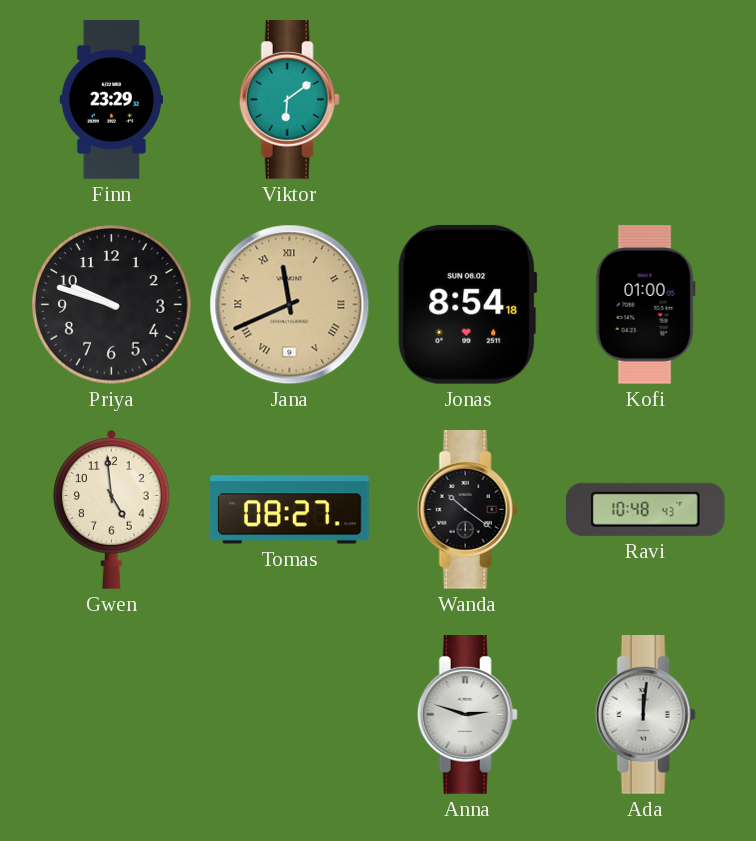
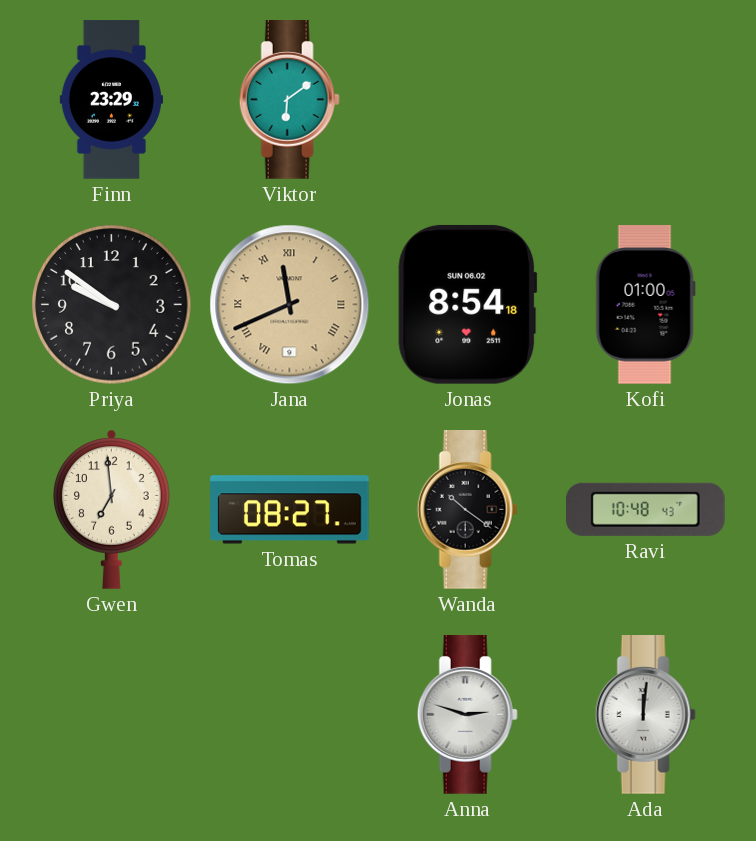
Priya: 9:48 -> 9:51 (112, 305)
Gwen: 4:59 -> 6:59 (112, 509)
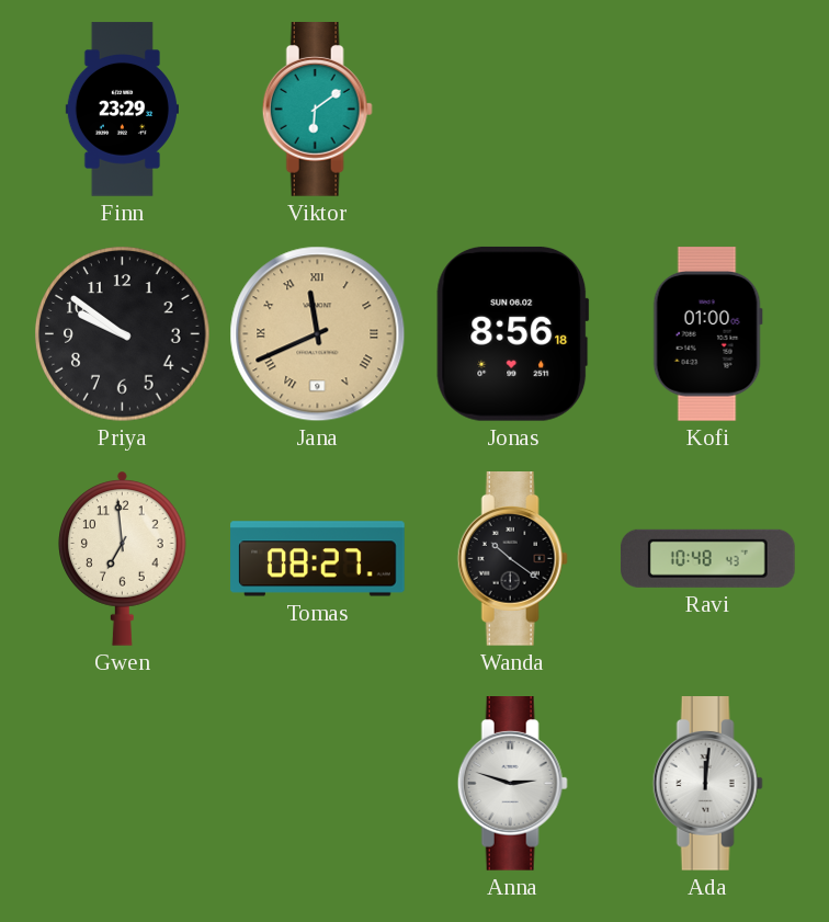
Jonas: 8:54 -> 8:56 (513, 333)
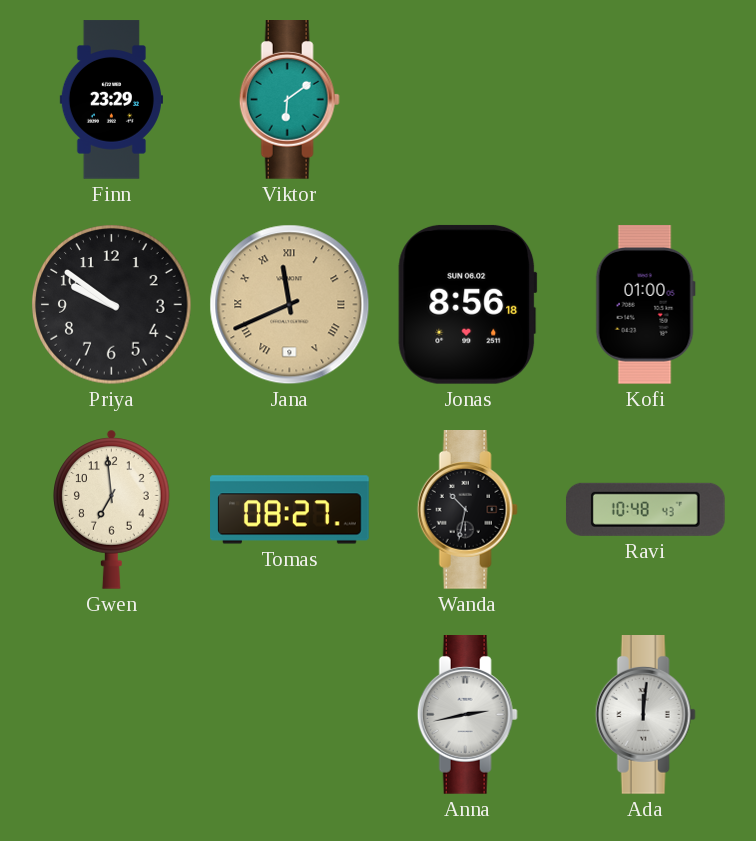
Wanda: 10:21 -> 10:32 (467, 510)
Anna: 2:48 -> 2:43 (467, 715)
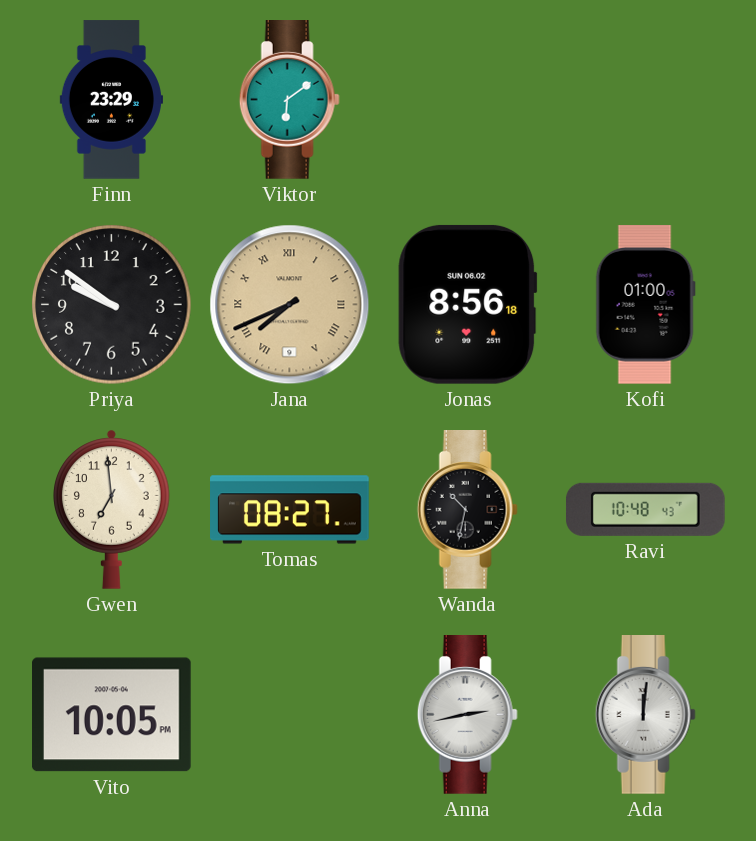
Jana: 11:41 -> 7:41 (290, 305)
Vito: none -> 10:05 (112, 715)
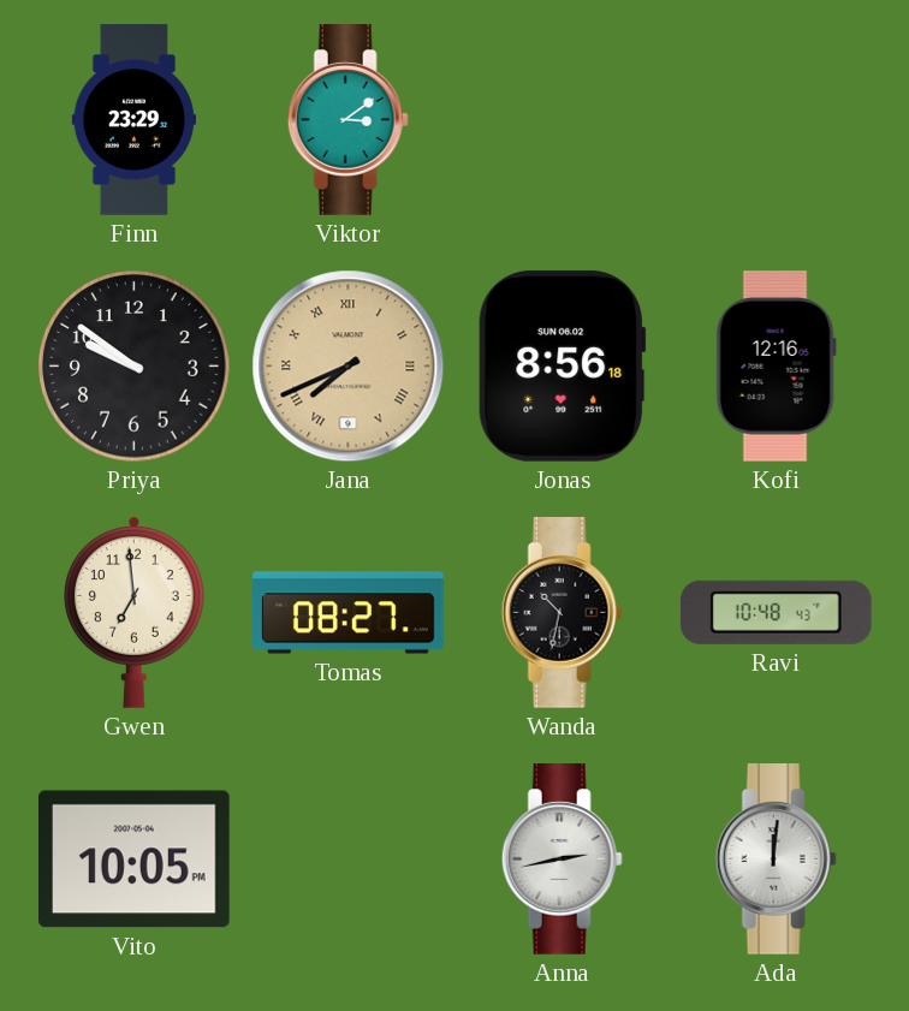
Viktor: 6:09 -> 3:09 (347, 120)
Kofi: 01:00 -> 12:16 (776, 367)
